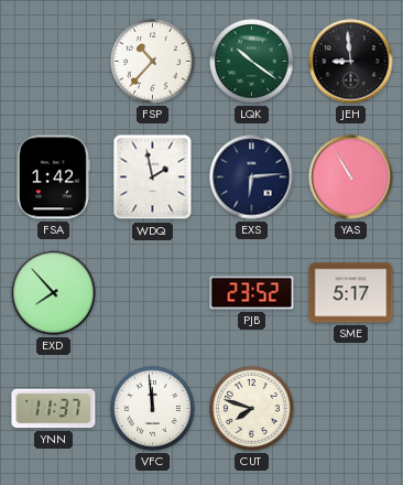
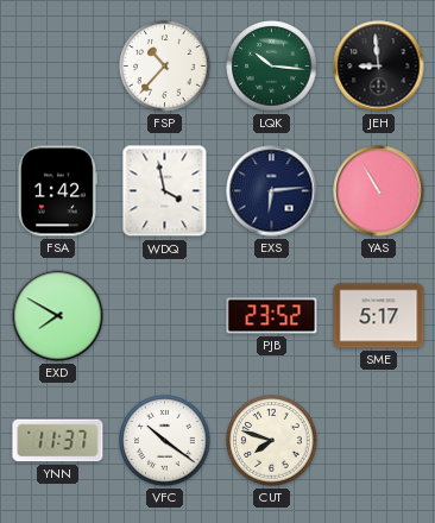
LQK: 10:21 -> 10:16 (272, 67)
WDQ: 1:58 -> 3:58 (165, 191)
EXD: 7:53 -> 7:50 (58, 316)
VFC: 11:59 -> 10:21 (165, 441)
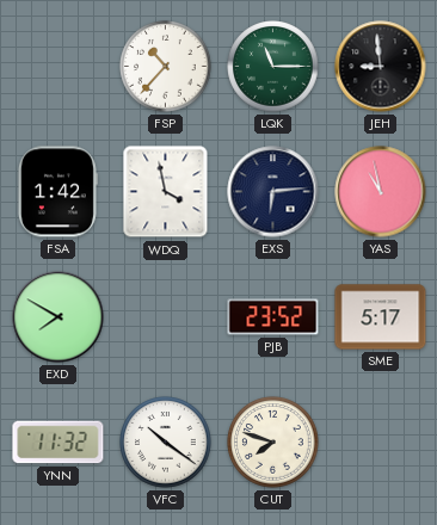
LQK: 10:16 -> 11:15 (273, 67)
YAS: 10:55 -> 10:58 (381, 192)
YNN: 11:37 -> 11:32 (59, 443)
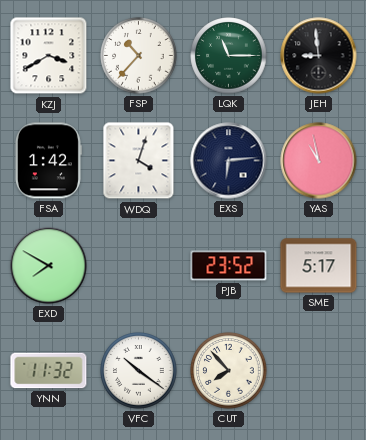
KZJ: none -> 3:40 (49, 56)
WDQ: 3:58 -> 4:03 (139, 161)
CUT: 7:48 -> 7:53 (229, 371)
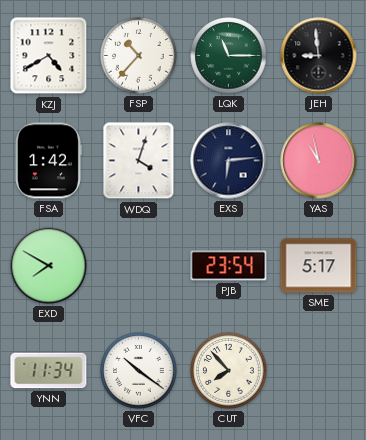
KZJ: 3:40 -> 4:40 (49, 56)
PJB: 23:52 -> 23:54 (229, 266)
YNN: 11:32 -> 11:34 (49, 371)
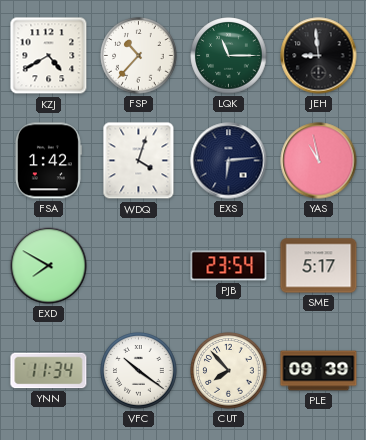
PLE: none -> 09:39 (319, 371)
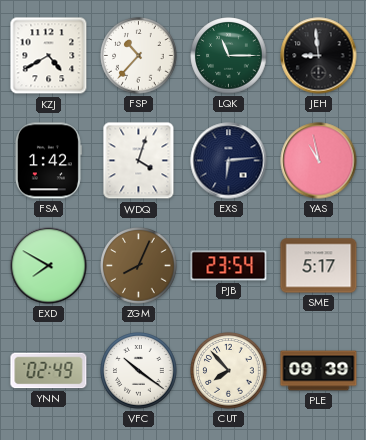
ZGM: none -> 8:04 (139, 266)
YNN: 11:34 -> 02:49 (49, 371)
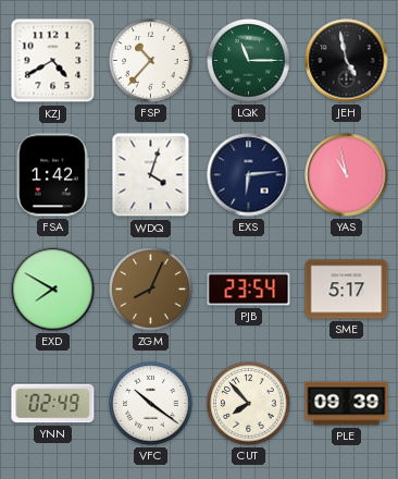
JEH: 8:59 -> 4:58 (347, 61)
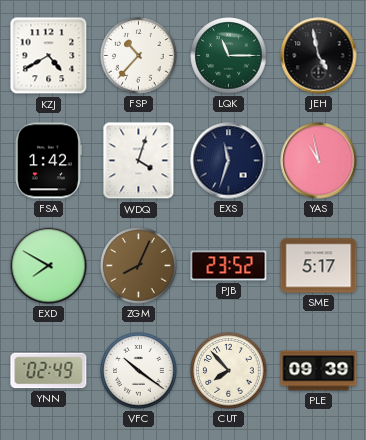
EXS: 6:14 -> 11:33 (229, 161)
PJB: 23:54 -> 23:52 (229, 266)
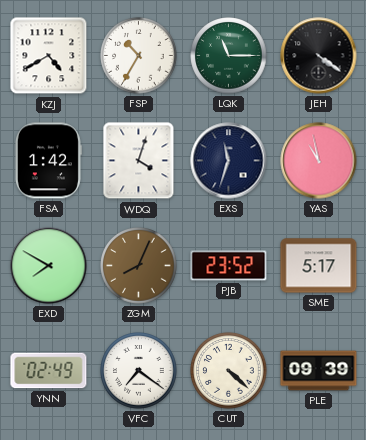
FSP: 10:37 -> 10:35 (139, 56)
JEH: 4:58 -> 4:21 (319, 56)
VFC: 10:21 -> 7:21 (139, 371)
CUT: 7:53 -> 4:22 (229, 371)
